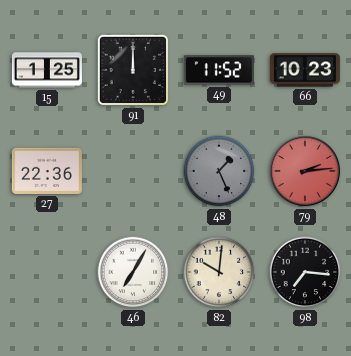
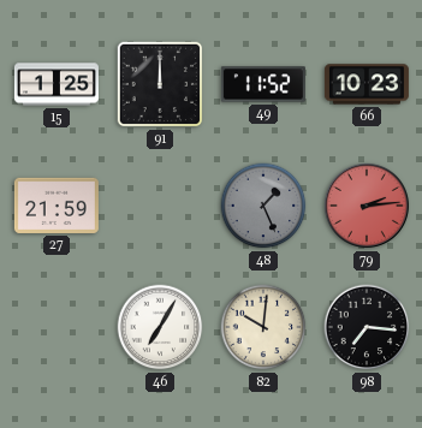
27: 22:36 -> 21:59 (57, 206)
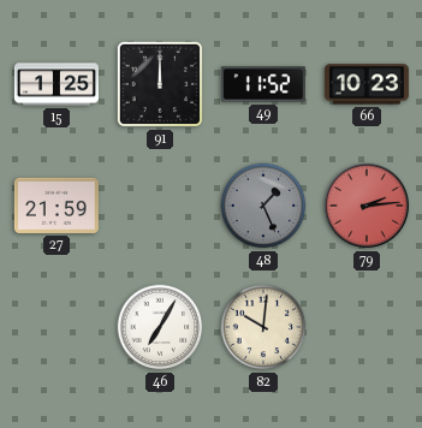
98: 7:16 -> none (367, 327)
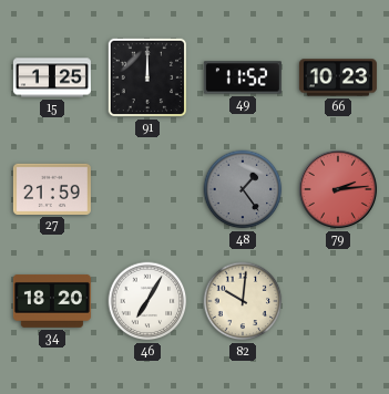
48: 1:26 -> 1:24 (243, 189)
34: none -> 18:20 (52, 302)
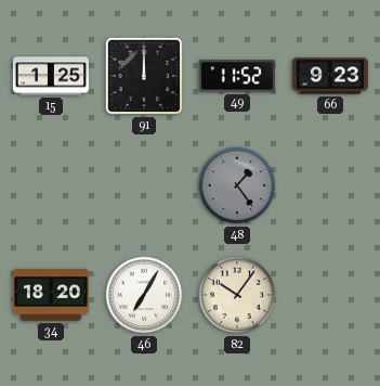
66: 10:23 -> 9:23 (330, 76)
27: 21:59 -> none (52, 189)
79: 2:14 -> none (338, 189)
82: 10:01 -> 10:06 (237, 295)
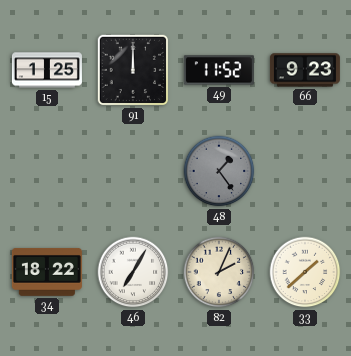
34: 18:20 -> 18:22 (47, 273)
82: 10:06 -> 2:04 (219, 272)
33: none -> 1:38 (305, 272)
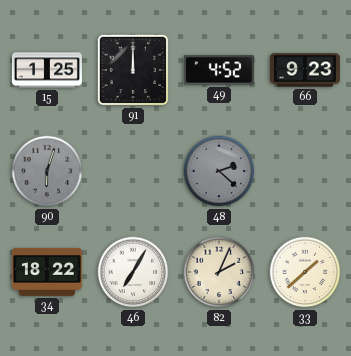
49: 11:52 -> 4:52 (219, 70)
90: none -> 6:03 (47, 171)
48: 1:24 -> 2:22 (219, 171)
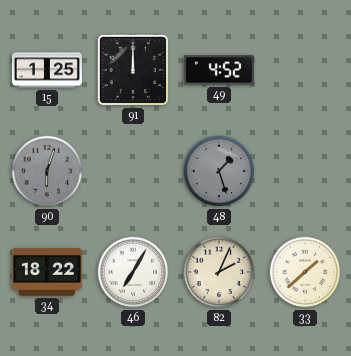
66: 9:23 -> none (305, 70)
48: 2:22 -> 1:27 (219, 171)
